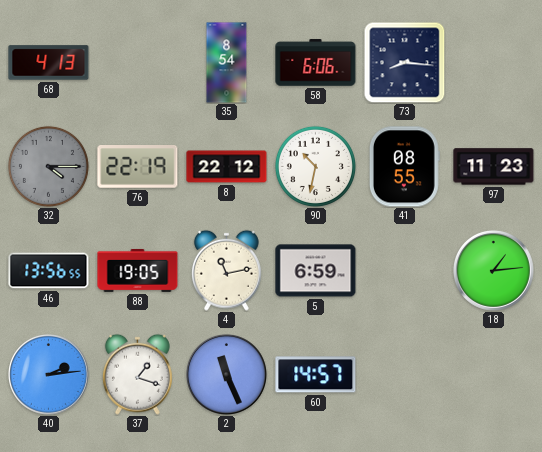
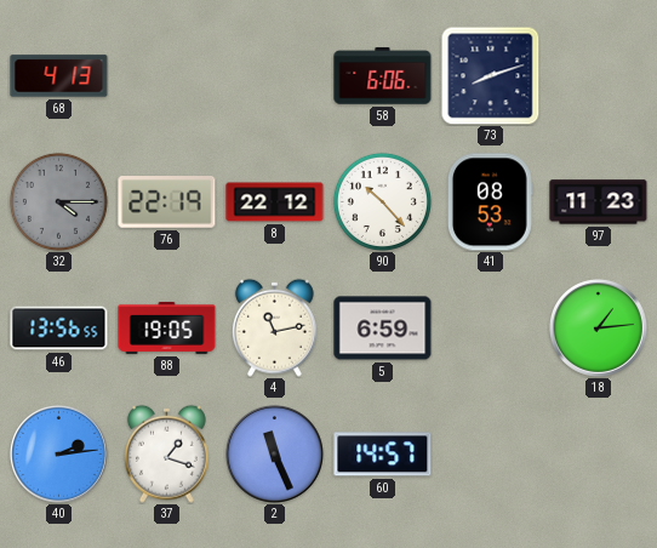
35: 8:54 -> none (227, 63)
73: 8:16 -> 8:12 (490, 75)
90: 10:32 -> 10:23 (382, 201)
41: 08:55 -> 08:53 (490, 202)
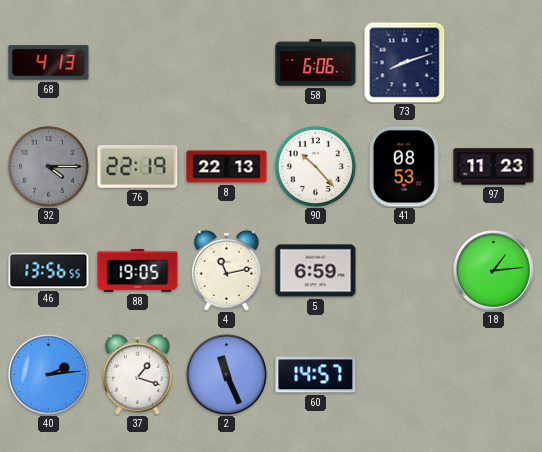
8: 22:12 -> 22:13 (227, 167)
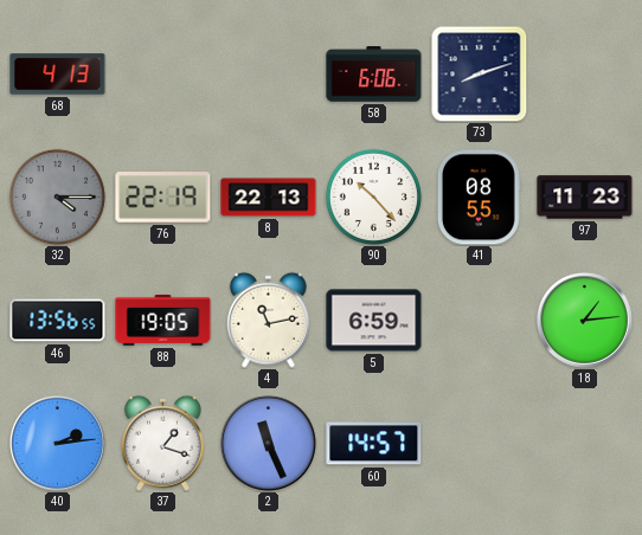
41: 08:53 -> 08:55 (479, 198)
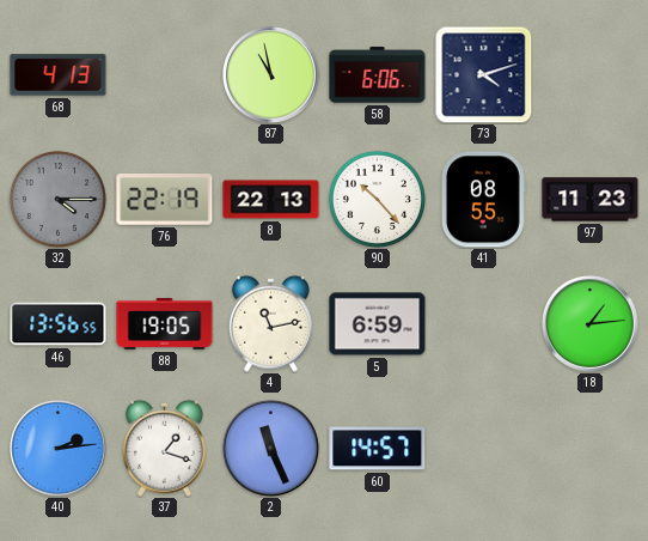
87: none -> 10:58 (271, 75)
73: 8:12 -> 4:12 (483, 74)
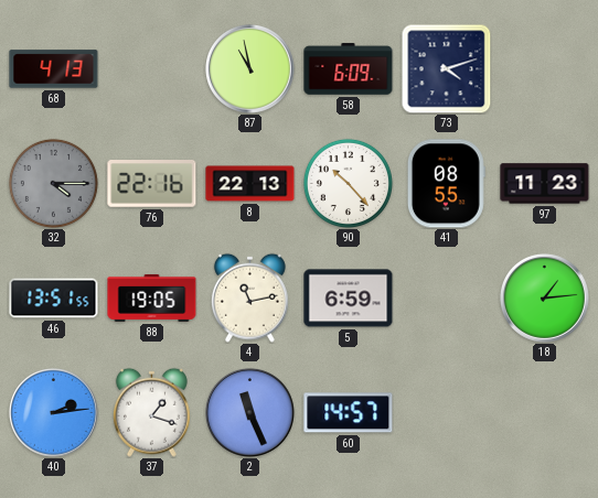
58: 6:06 -> 6:09 (349, 69)
76: 22:19 -> 22:16 (152, 184)
46: 13:56 -> 13:51 (54, 299)
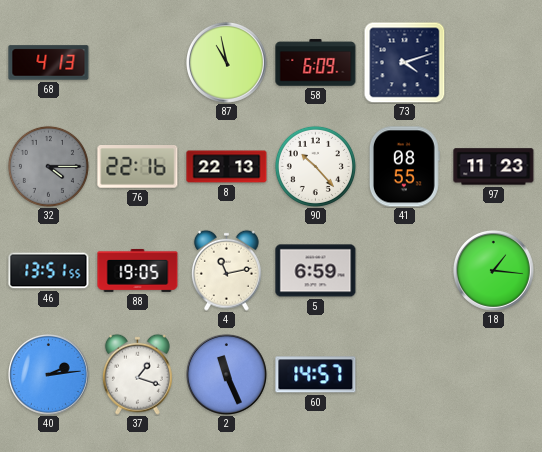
18: 1:14 -> 1:16 (494, 271)
